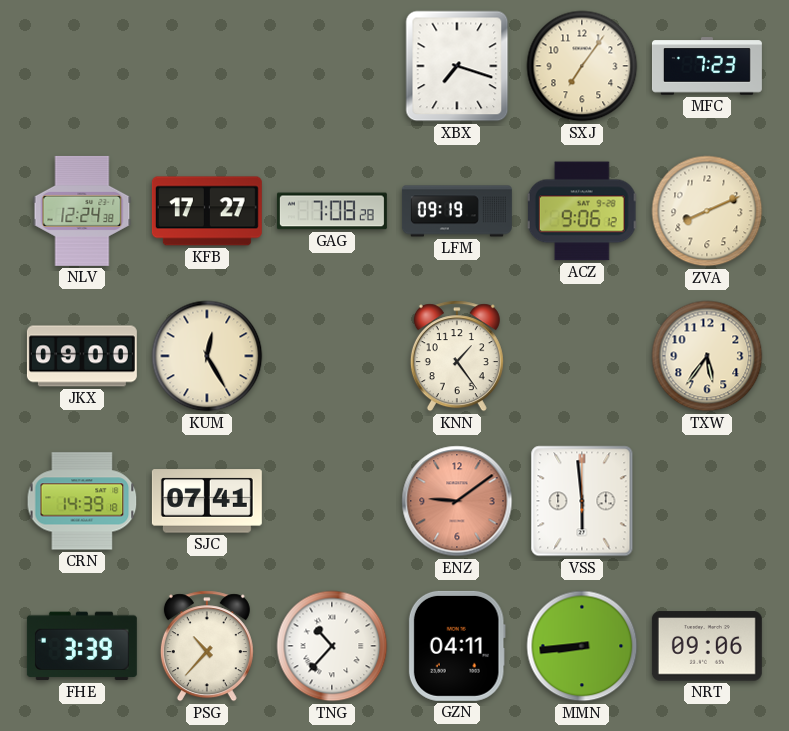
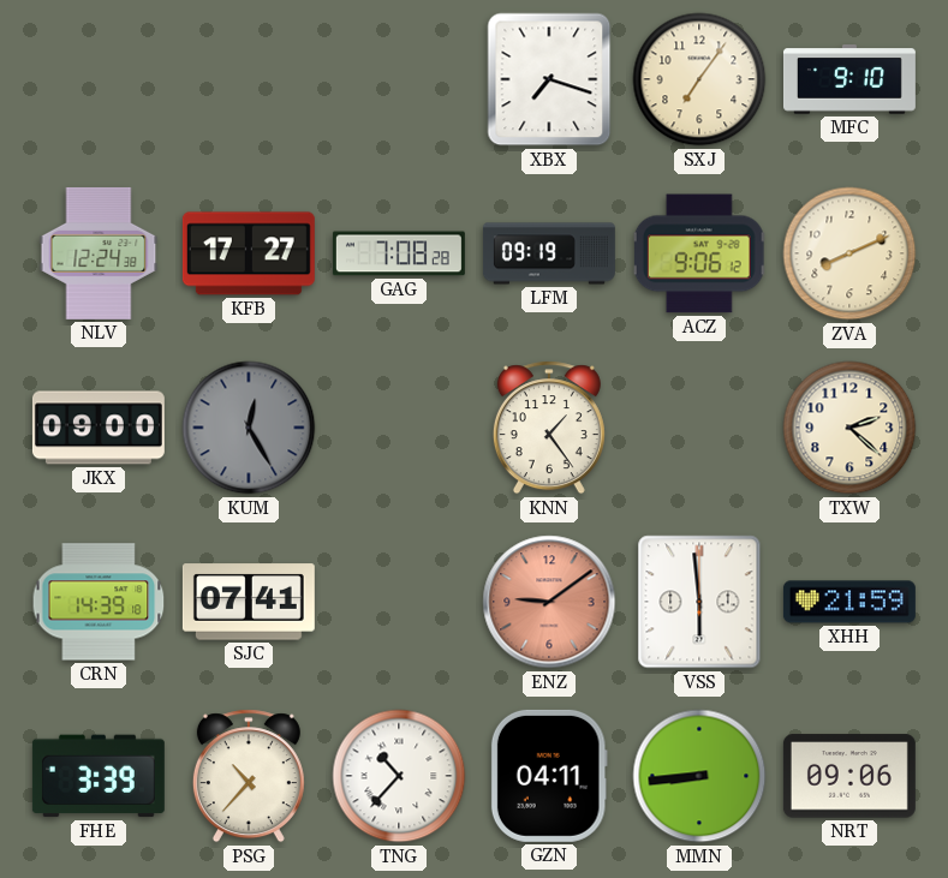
MFC: 7:23 -> 9:10 (849, 79)
KUM dial: cream -> grey (249, 428)
TXW: 5:36 -> 2:22 (849, 428)
XHH: none -> 21:59 (849, 602)
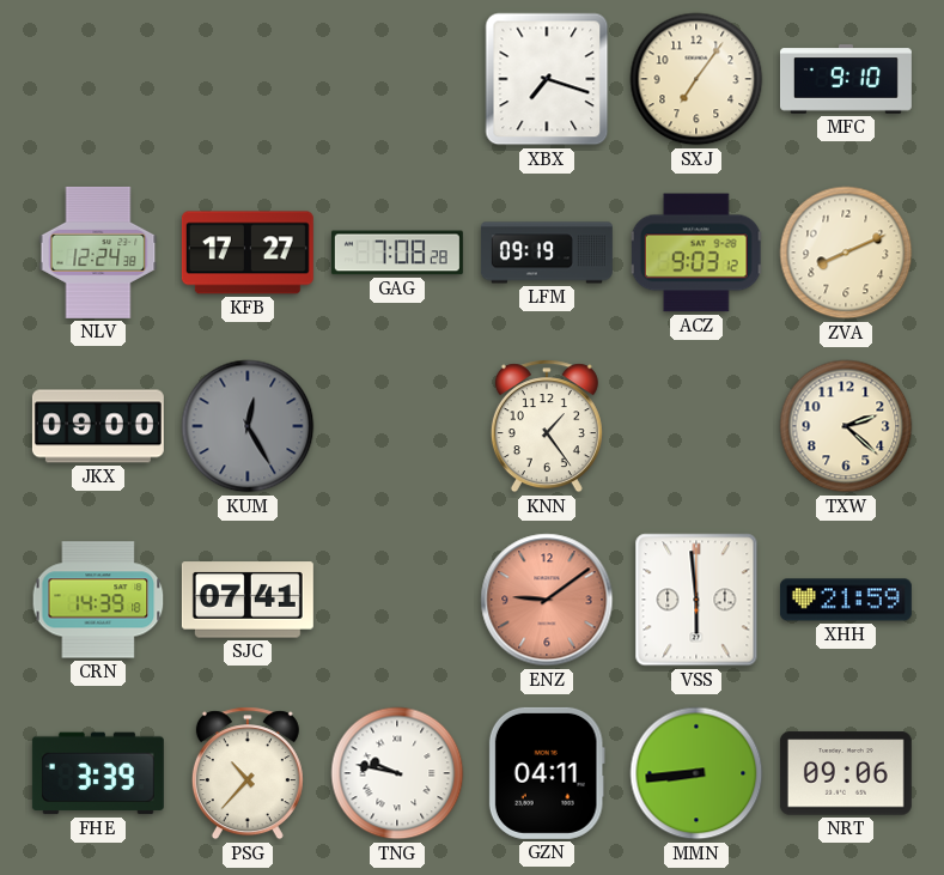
ACZ: 9:06 -> 9:03 (696, 253)
TNG: 10:37 -> 9:47 (397, 773)
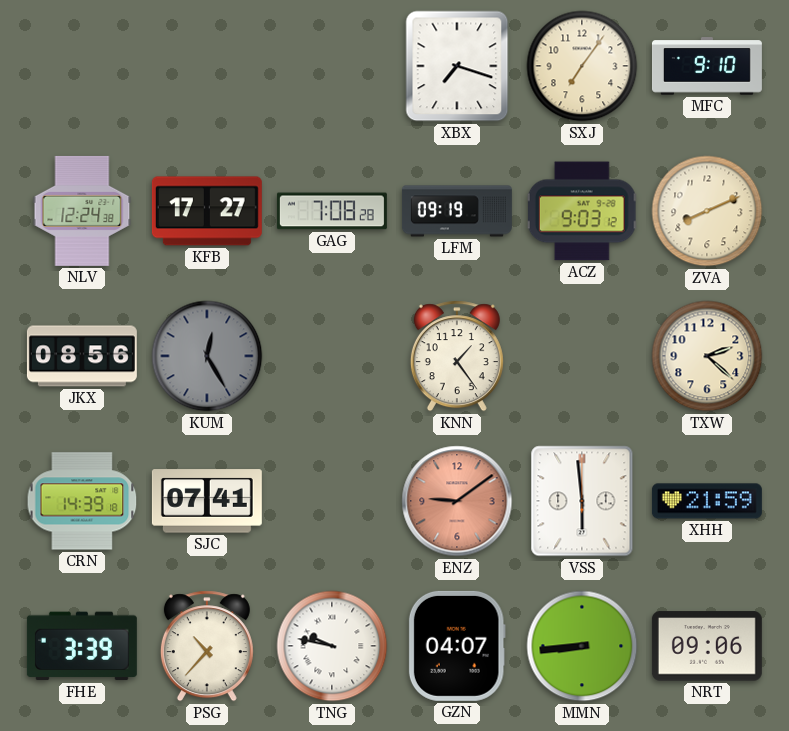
JKX: 09:00 -> 08:56 (82, 356)
GZN: 04:11 -> 04:07 (457, 646)
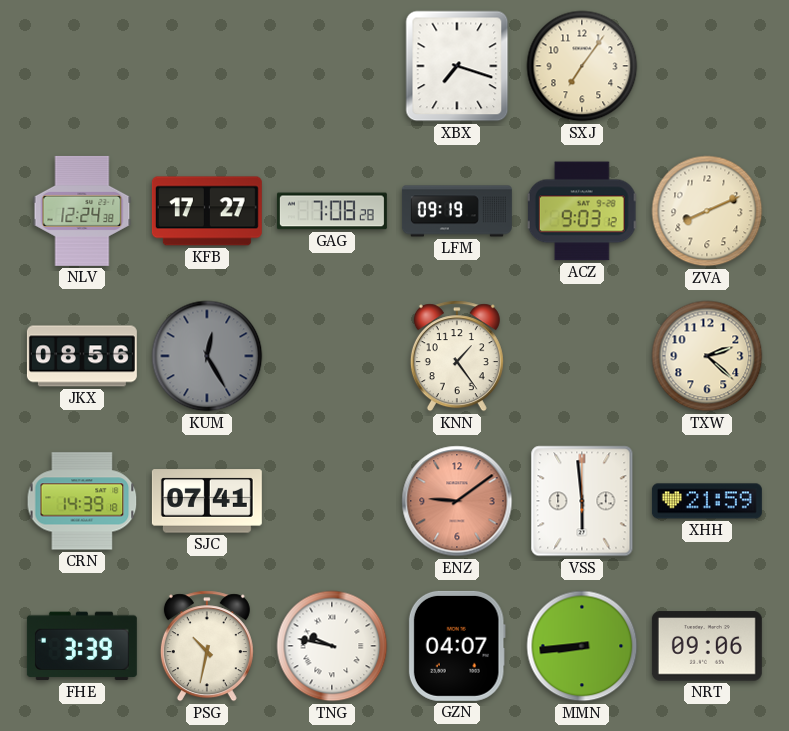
MFC: 9:10 -> none (707, 66)
PSG: 10:37 -> 10:32 (207, 646)
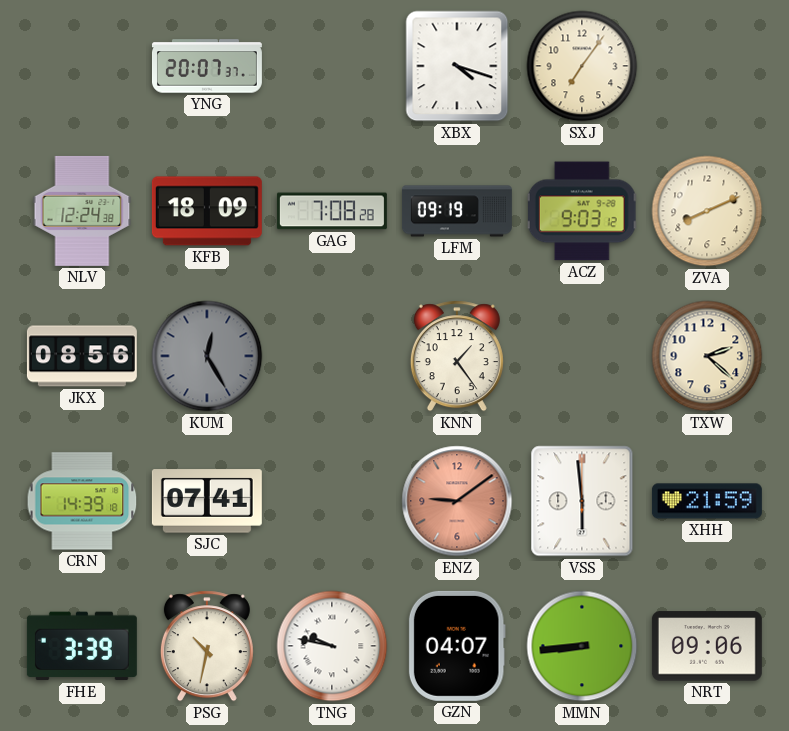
YNG: none -> 20:07 (207, 66)
XBX: 7:18 -> 4:18 (457, 66)
KFB: 17:27 -> 18:09 (207, 211)
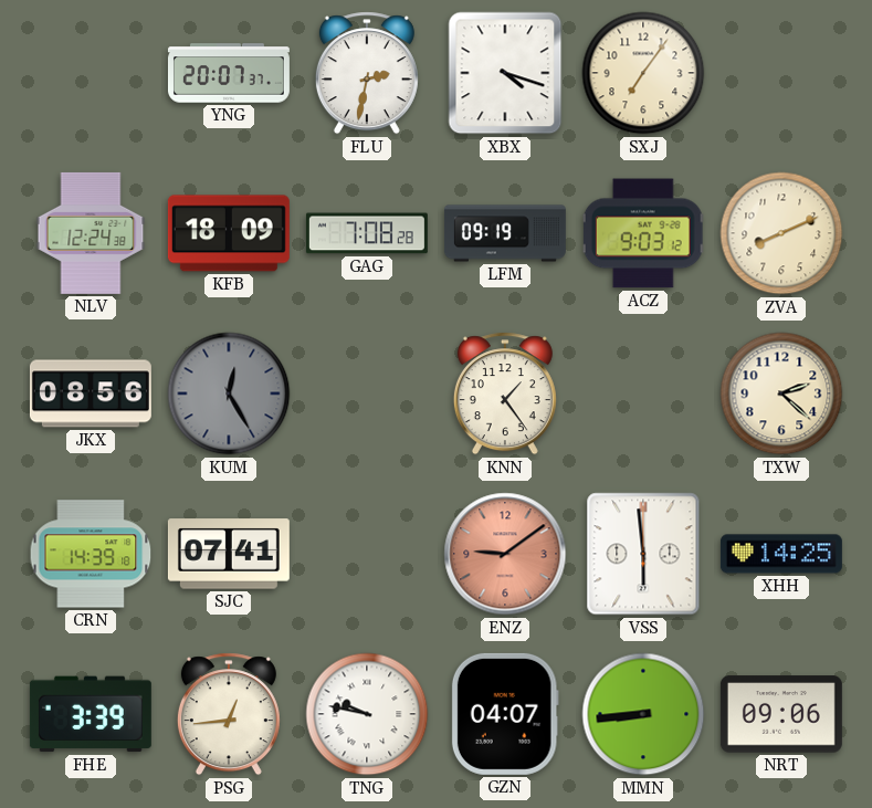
FLU: none -> 2:32 (367, 73)
XHH: 21:59 -> 14:25 (781, 554)
PSG: 10:32 -> 12:44 (229, 714)
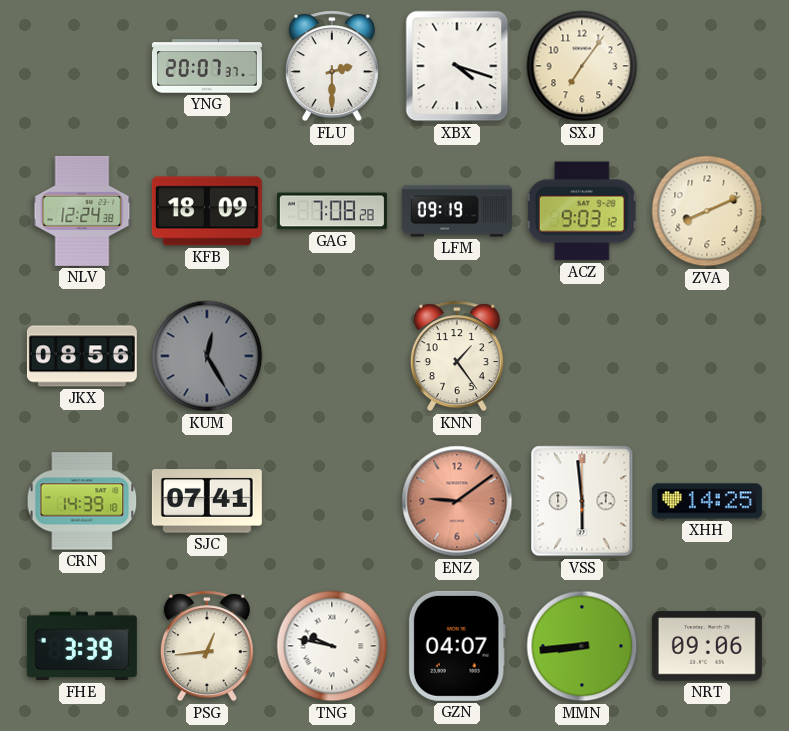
FLU: 2:32 -> 2:30 (332, 66)
TXW: 2:22 -> none (781, 393)
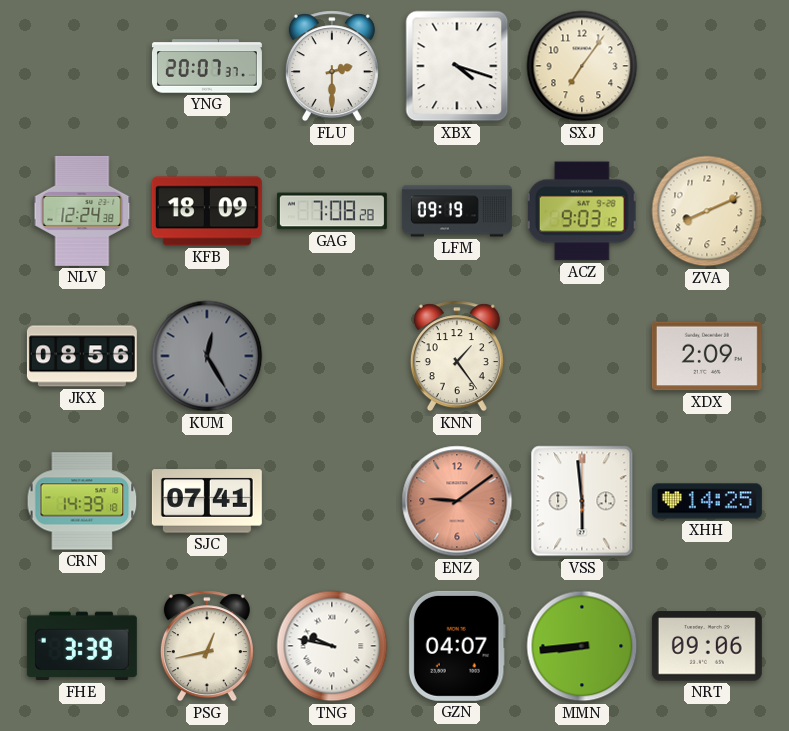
XDX: none -> 2:09 (707, 356)
PSG: 12:44 -> 12:43 (207, 646)
